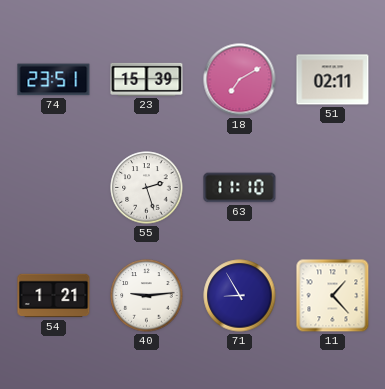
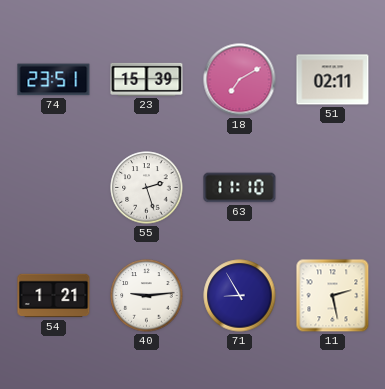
11: 1:23 -> 2:28 (333, 296)
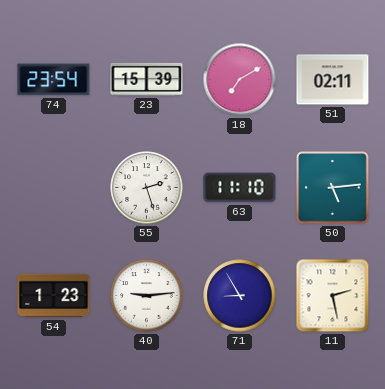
74: 23:51 -> 23:54 (54, 80)
50: none -> 5:14 (333, 188)
54: 1:21 -> 1:23 (54, 296)
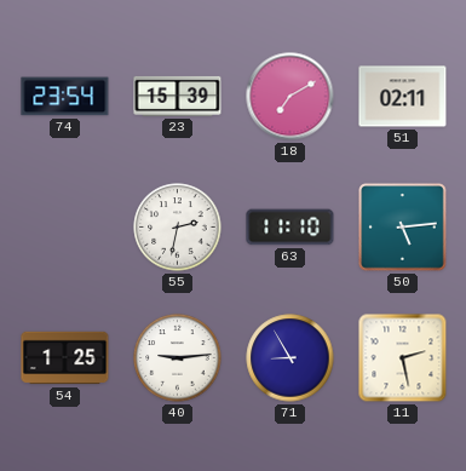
55: 2:27 -> 2:32 (178, 228)
54: 1:23 -> 1:25 (65, 358)
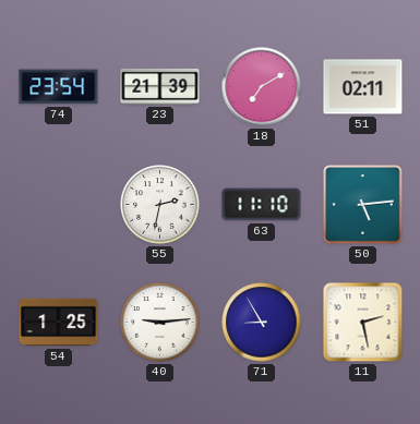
23: 15:39 -> 21:39 (160, 86)
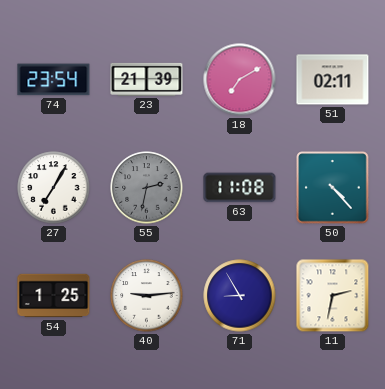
27: none -> 7:05 (54, 188)
55 dial: white -> grey (147, 188)
63: 11:10 -> 11:08 (240, 188)
50: 5:14 -> 4:23 (333, 188)
11: 2:28 -> 2:32 (333, 296)
